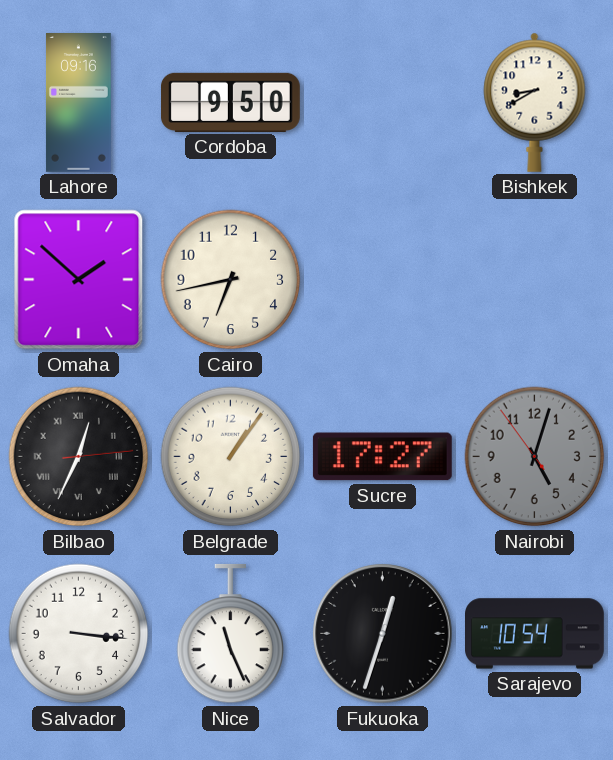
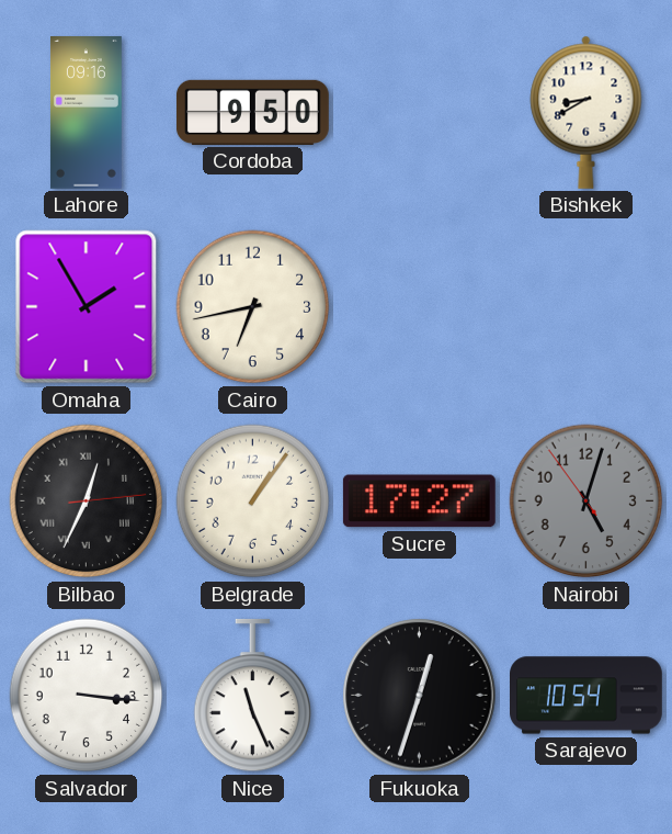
Omaha: 1:52 -> 1:55 (87, 307)
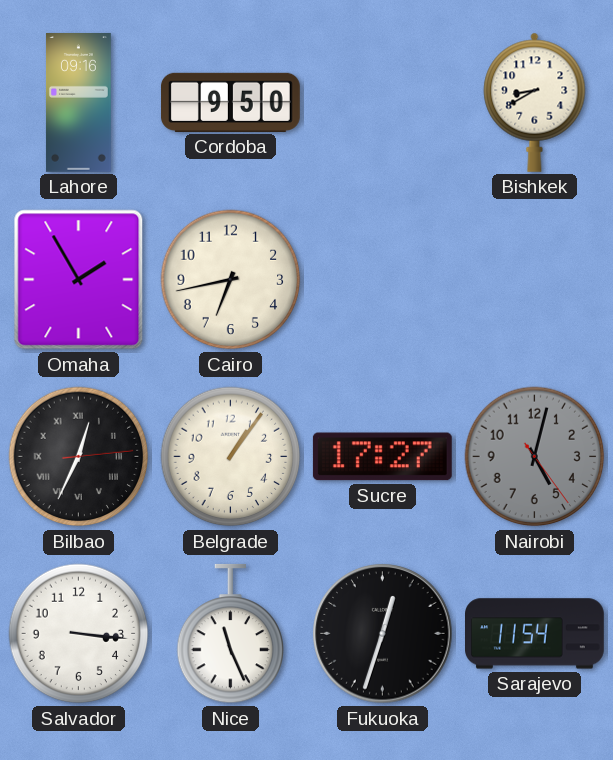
Nairobi: 5:02:54 -> 5:02:24 (535, 457)
Sarajevo: 10:54 -> 11:54 (535, 634)
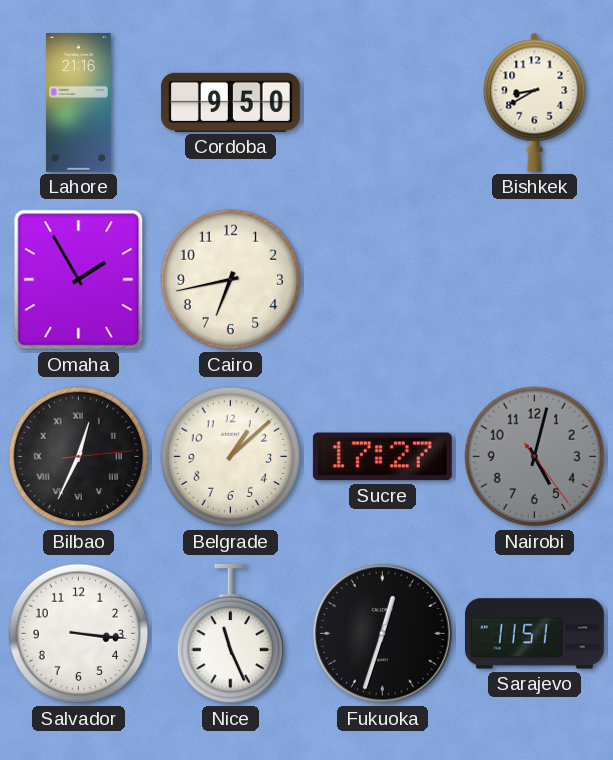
Lahore: 09:16 -> 21:16 (78, 103)
Belgrade: 1:06 -> 1:08 (231, 457)
Sarajevo: 11:54 -> 11:51 (535, 634)
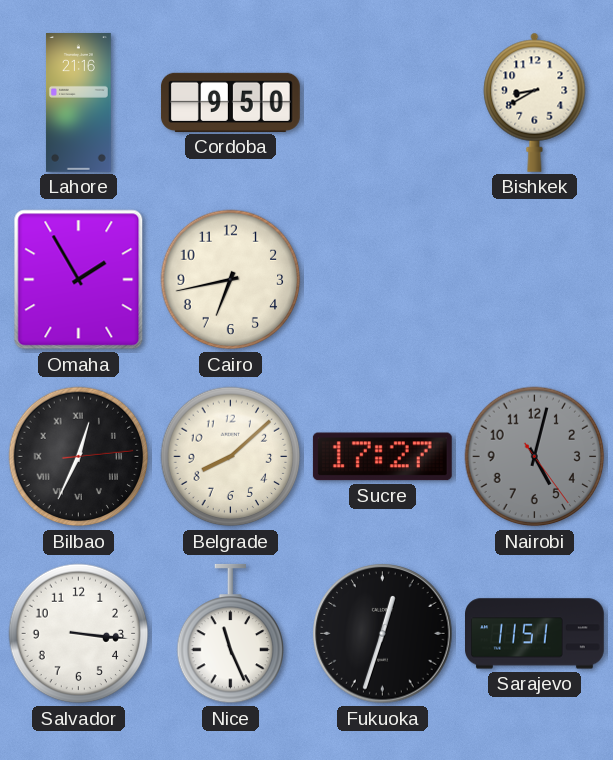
Belgrade: 1:08 -> 8:08 (231, 457)
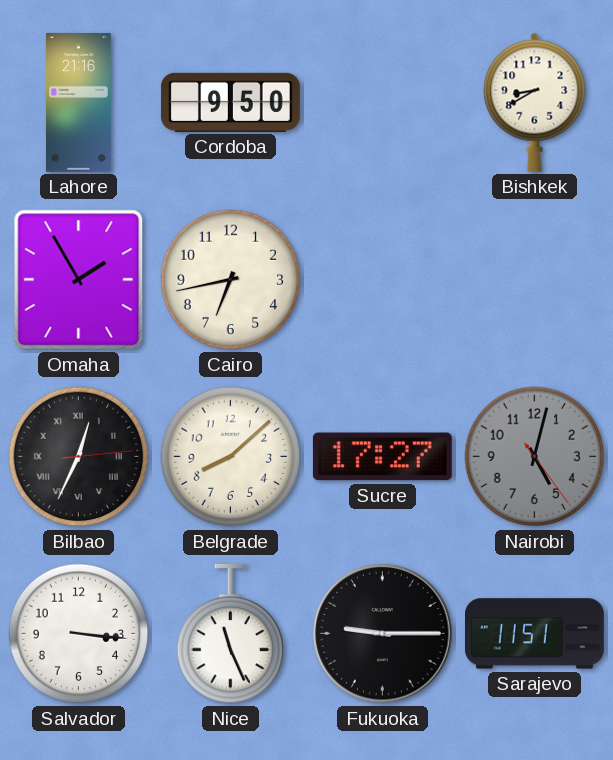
Fukuoka: 12:33 -> 9:15 (383, 634)
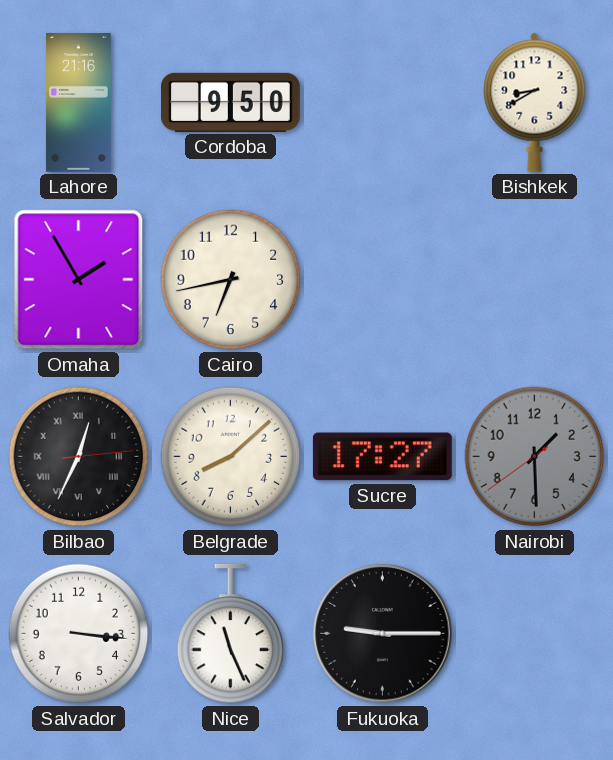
Nairobi: 5:02 -> 1:29 (535, 457)
Sarajevo: 11:51 -> none (535, 634)
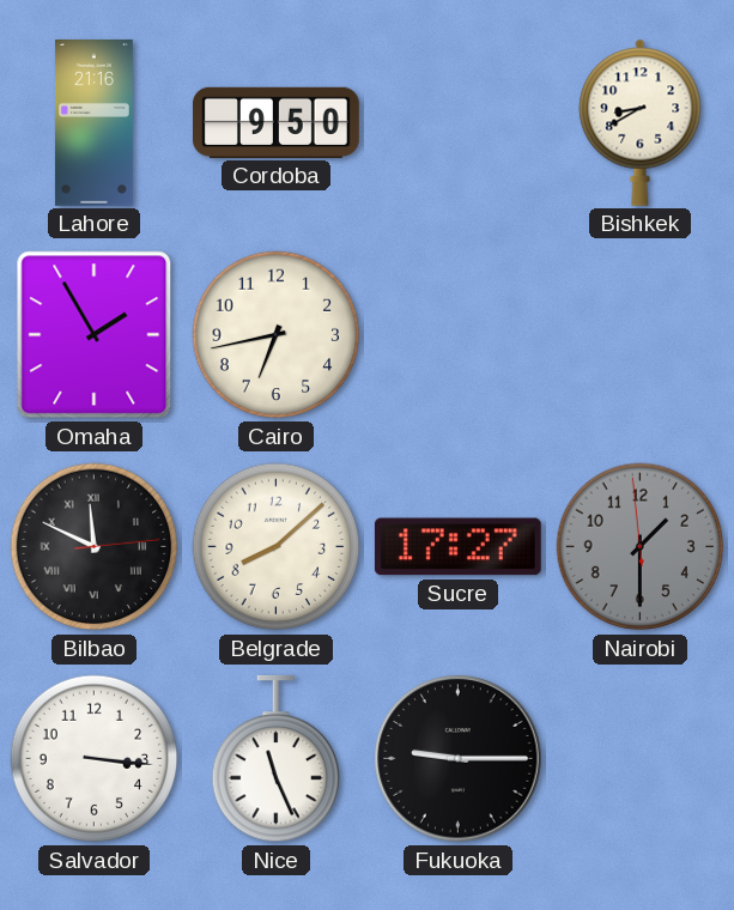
Bilbao: 12:34 -> 11:49 (95, 547)
Nairobi: 1:29:39 -> 1:29:59 (641, 547)
